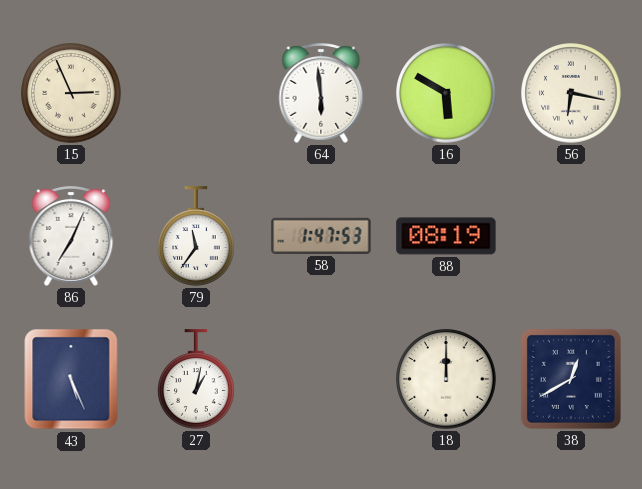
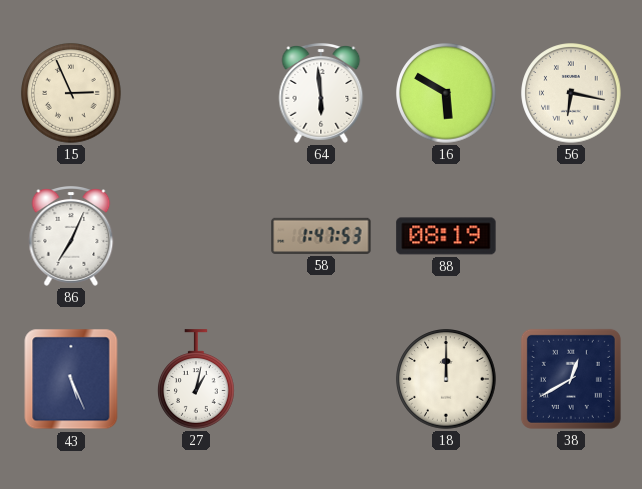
79: 11:36 -> none (197, 236)
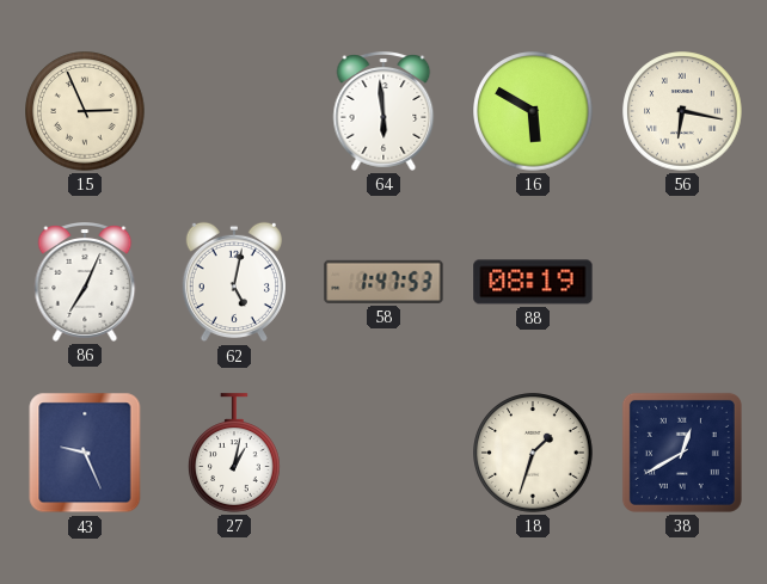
62: none -> 5:02 (234, 282)
43: 5:26 -> 9:26 (85, 453)
18: 12:00 -> 1:33 (533, 453)
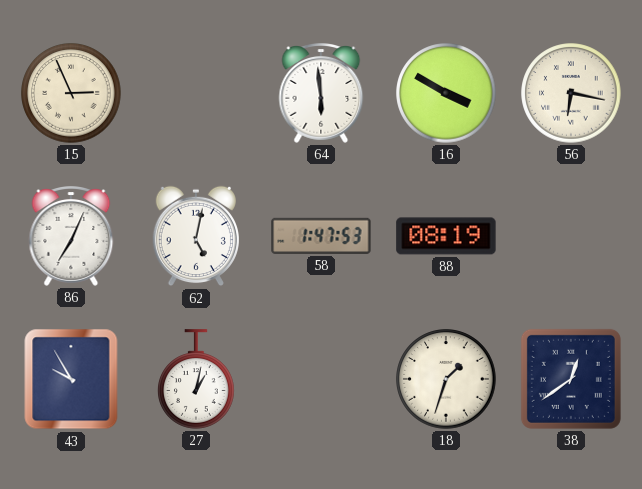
16: 5:50 -> 3:50 (446, 93)
43: 9:26 -> 9:55 (71, 379)
38: 12:40 -> 12:39 (571, 379)
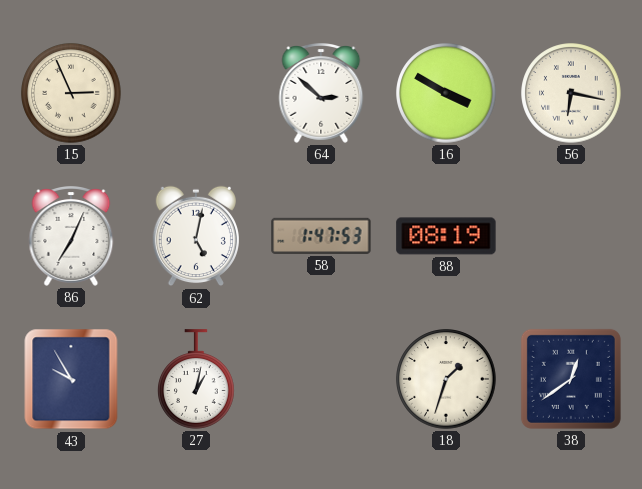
64: 5:59 -> 2:52 (321, 94)
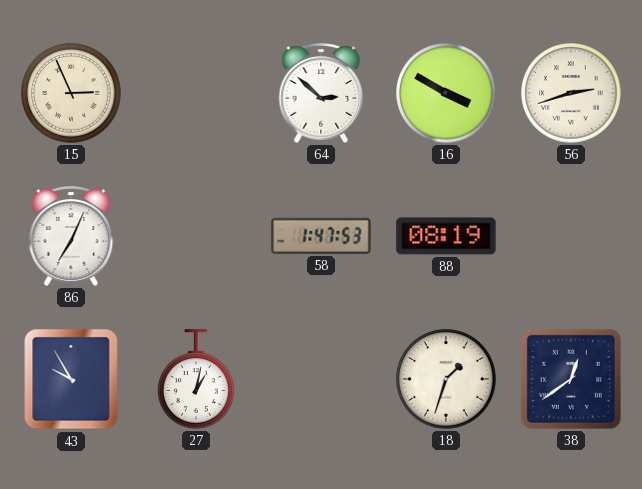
56: 6:17 -> 2:42 (571, 93)
62: 5:02 -> none (196, 236)
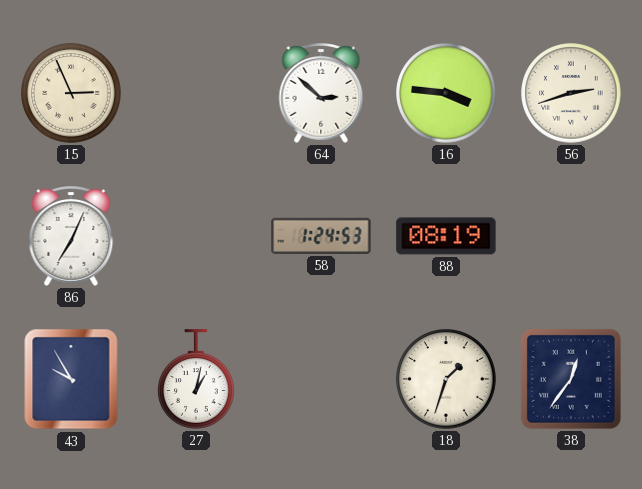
16: 3:50 -> 3:46 (446, 93)
58: 1:47 -> 1:24 (321, 236)
38: 12:39 -> 12:36 (571, 379)
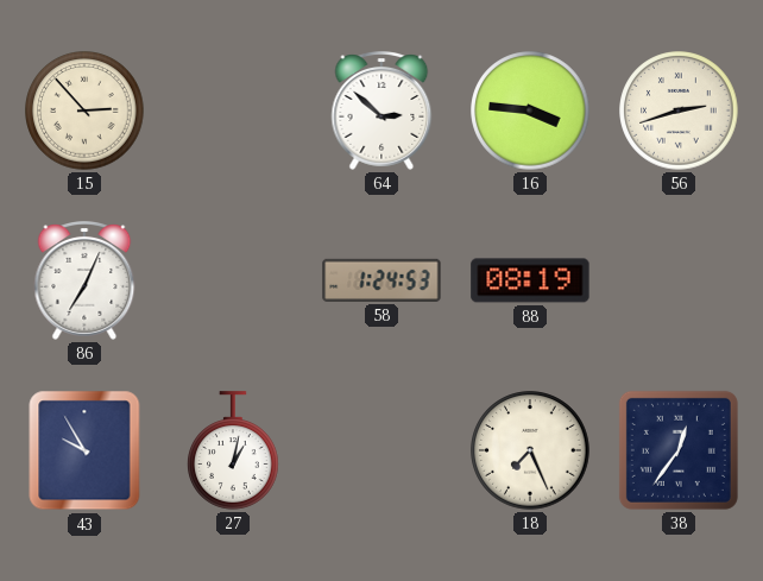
15: 2:56 -> 2:53 (84, 110)
18: 1:33 -> 7:26 (530, 450)
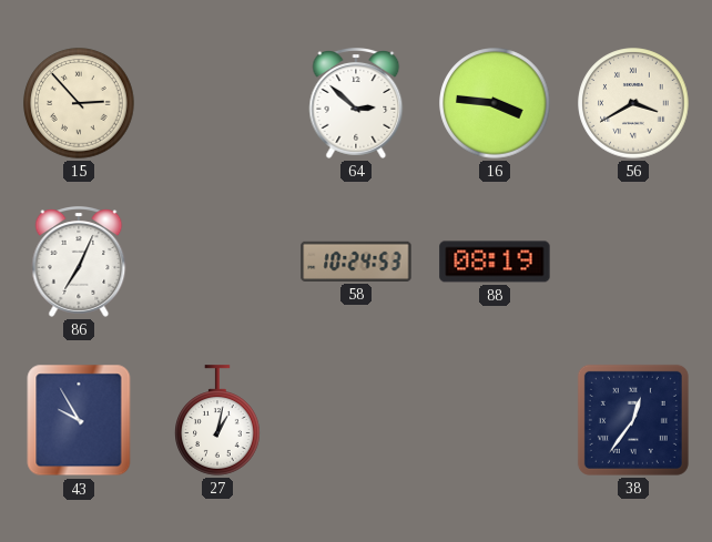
56: 2:42 -> 3:40 (633, 103)
58: 1:24 -> 10:24 (356, 262)
18: 7:26 -> none (530, 450)
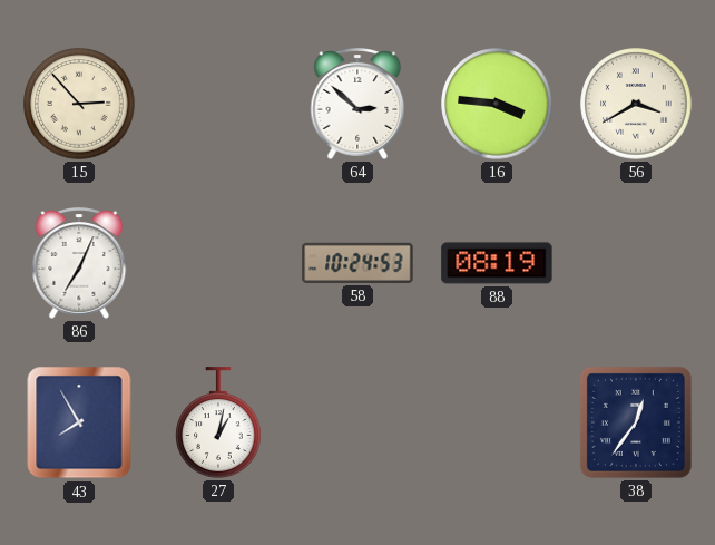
43: 9:55 -> 7:55 (79, 422)
